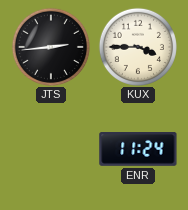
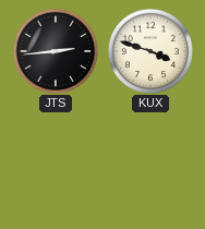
KUX: 3:45 -> 3:48 (150, 51)
ENR: 11:24 -> none (138, 150)
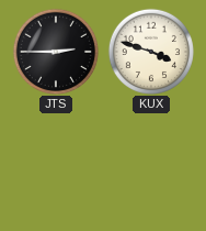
JTS: 2:44 -> 2:45 (56, 52)
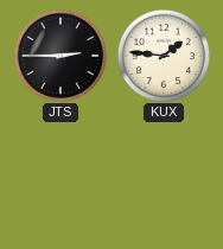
KUX: 3:48 -> 1:46 (164, 56)
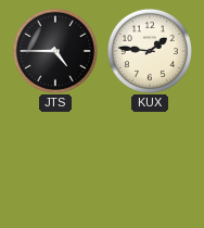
JTS: 2:45 -> 4:45 (55, 51)
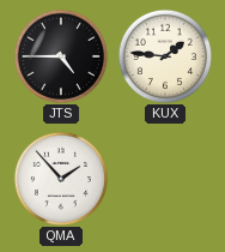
QMA: none -> 1:53 (61, 179)
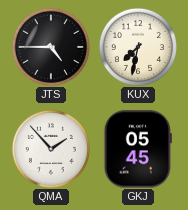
KUX: 1:46 -> 7:32 (138, 47)
GKJ: none -> 05:45 (138, 149)
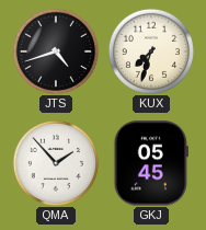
JTS: 4:45 -> 4:42 (56, 51)
KUX: 7:32 -> 7:33 (151, 51)
